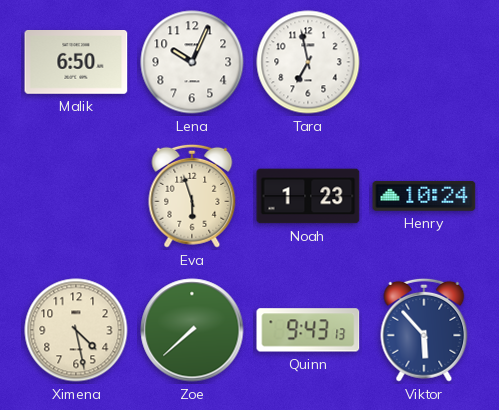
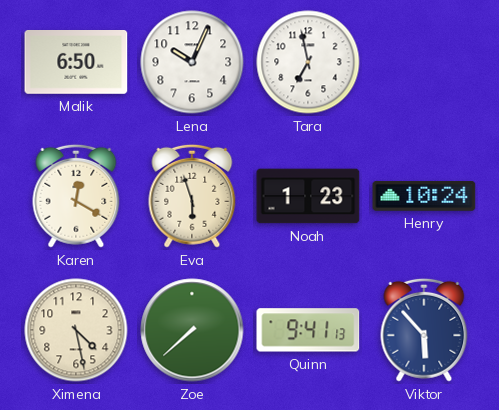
Karen: none -> 12:20 (76, 196)
Quinn: 9:43 -> 9:41 (308, 330)
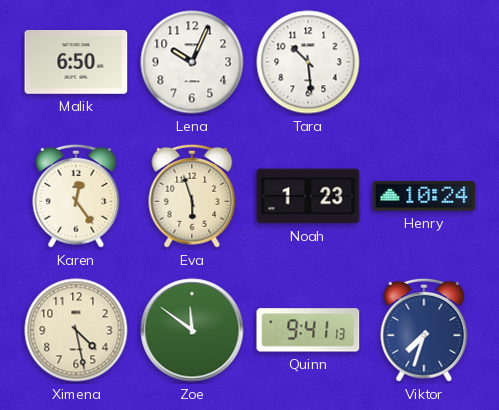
Tara: 6:58 -> 10:29 (308, 62)
Karen: 12:20 -> 12:24 (76, 196)
Zoe: 7:38 -> 11:51 (192, 330)
Viktor: 5:53 -> 7:33 (424, 330)
